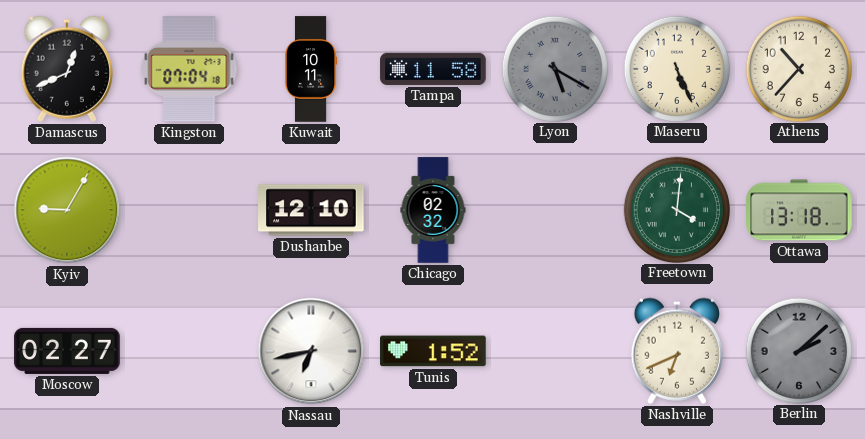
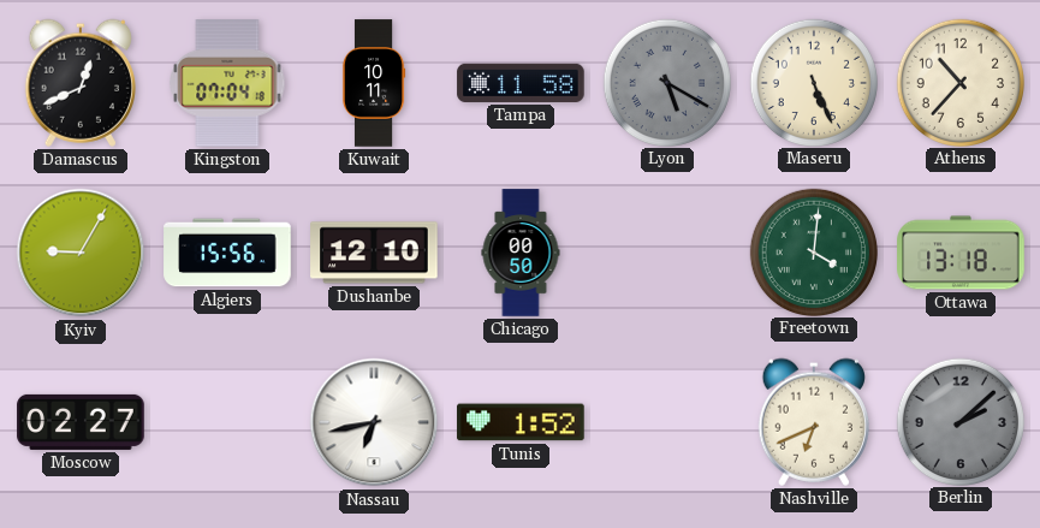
Algiers: none -> 15:56 (227, 253)
Chicago: 02:32 -> 00:50 (521, 253)
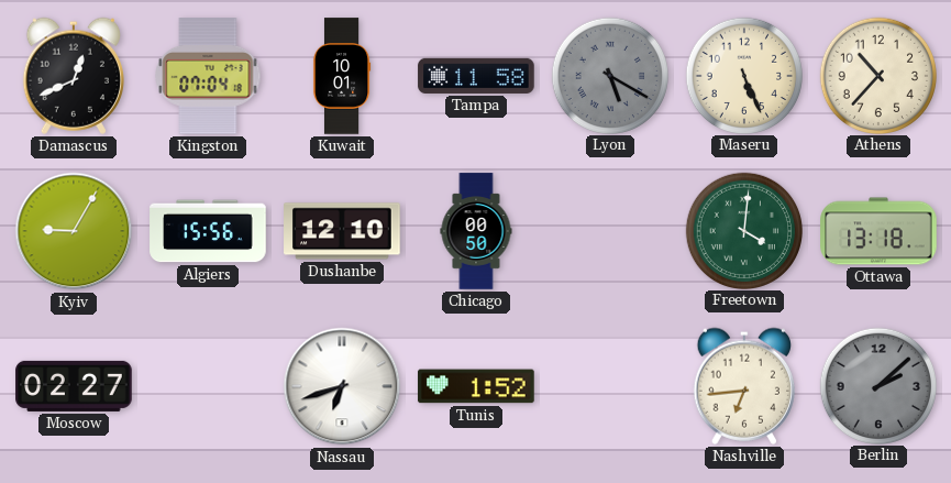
Kuwait: 10:11 -> 10:01 (342, 76)
Nassau: 6:43 -> 6:42 (342, 386)
Nashville: 6:41 -> 6:44 (743, 386)
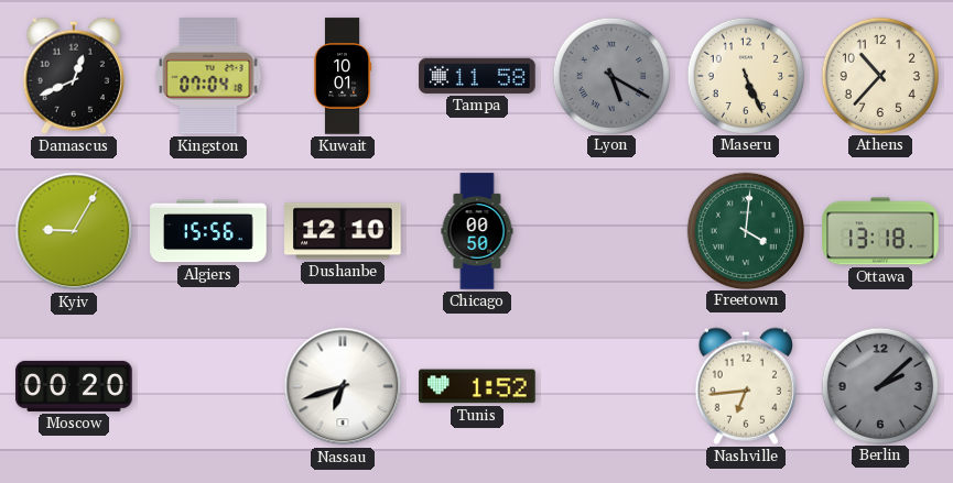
Moscow: 02:27 -> 00:20 (74, 386)
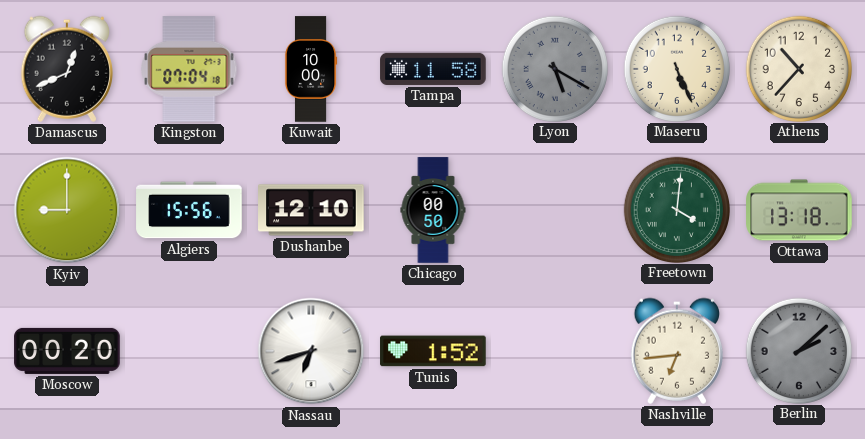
Kuwait: 10:01 -> 10:00 (311, 69)
Kyiv: 9:05 -> 9:00 (67, 210)
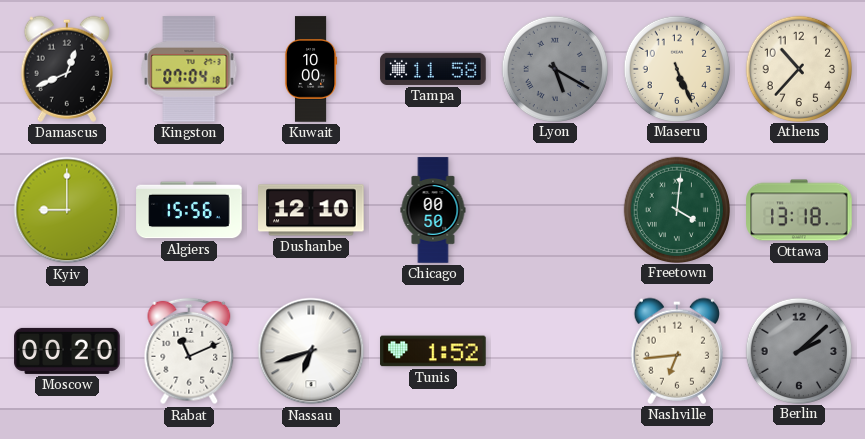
Rabat: none -> 11:11 (189, 351)
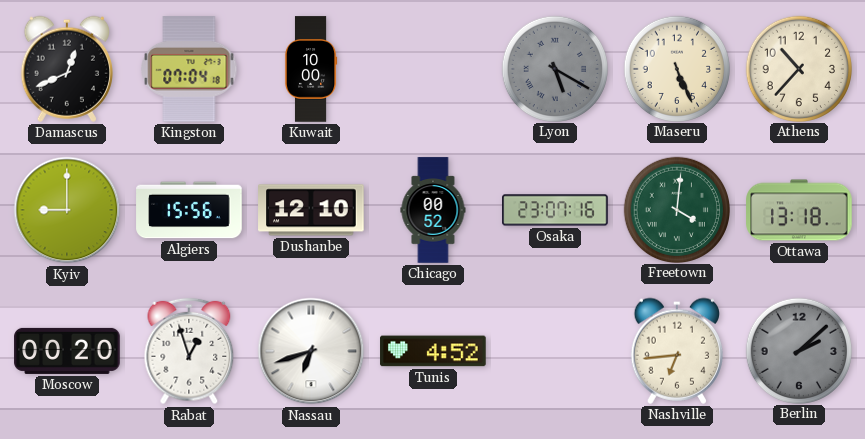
Tampa: 11:58 -> none (433, 69)
Chicago: 00:50 -> 00:52 (433, 210)
Osaka: none -> 23:07 (555, 210)
Rabat: 11:11 -> 12:57 (189, 351)
Tunis: 1:52 -> 4:52 (433, 351)
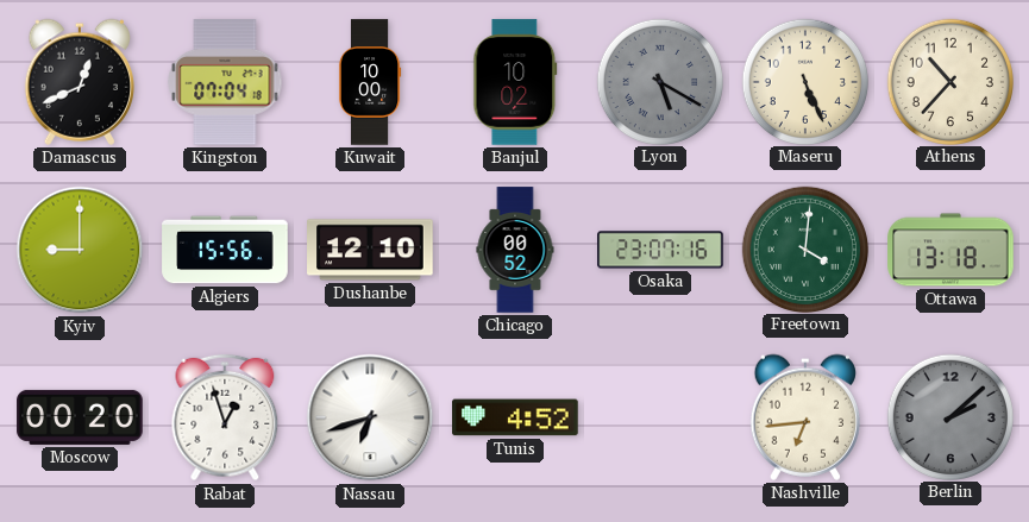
Banjul: none -> 10:02 (515, 82)
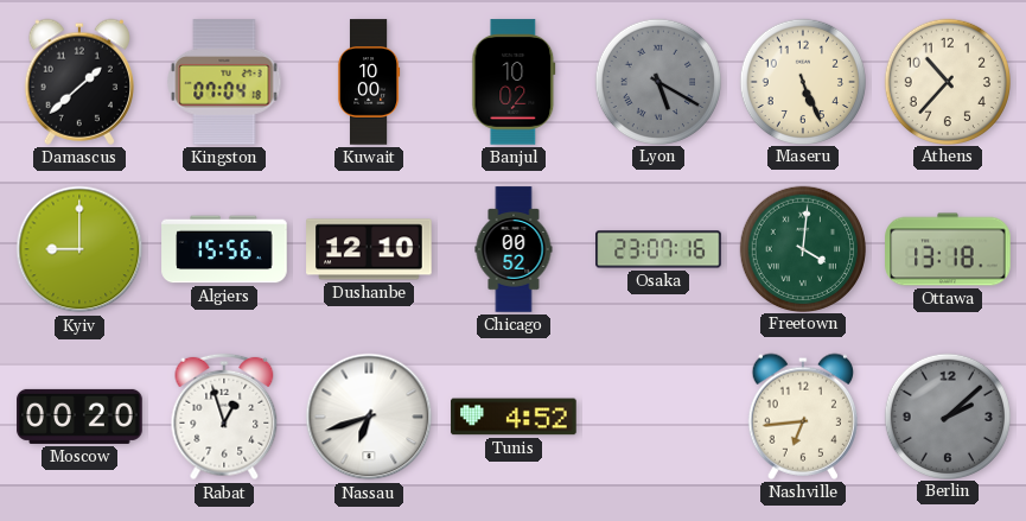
Damascus: 12:41 -> 1:38 (78, 82)
